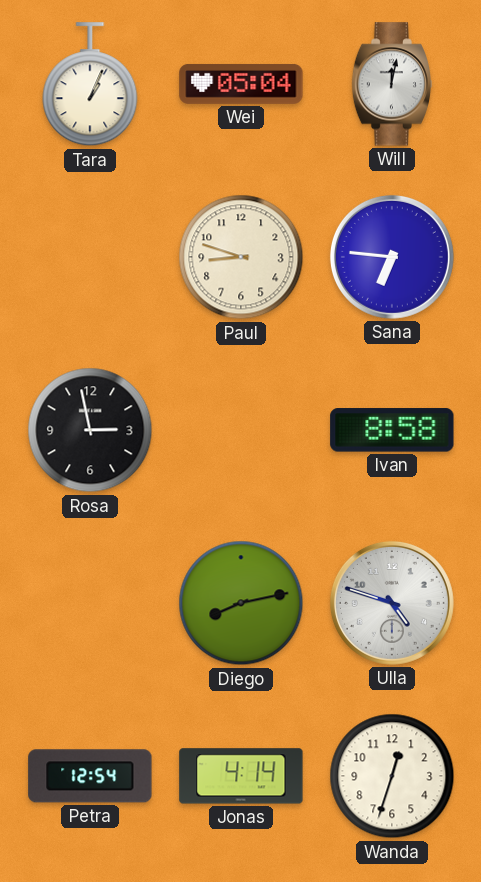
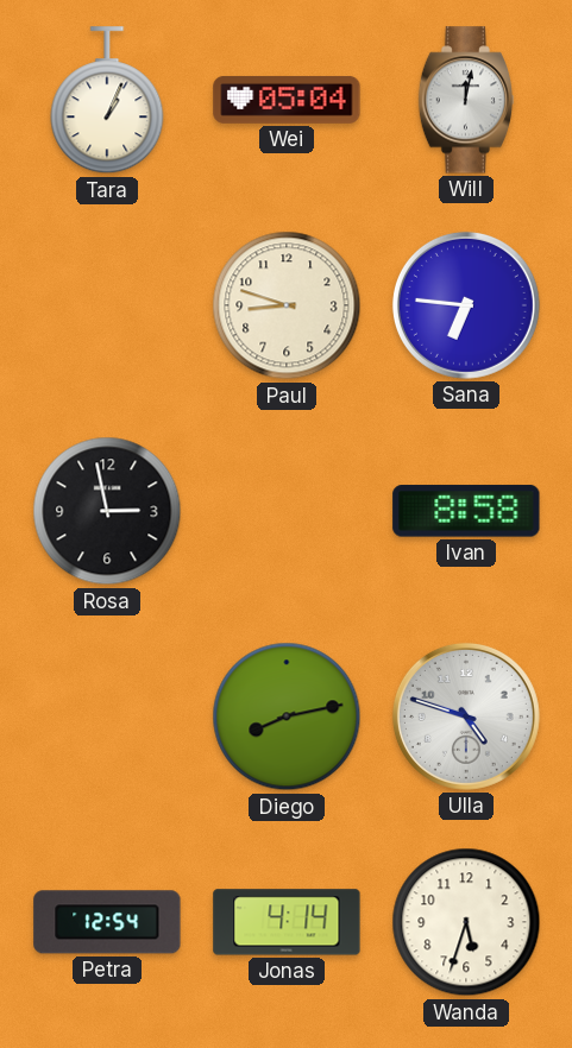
Wanda: 12:33 -> 5:33 (466, 922)
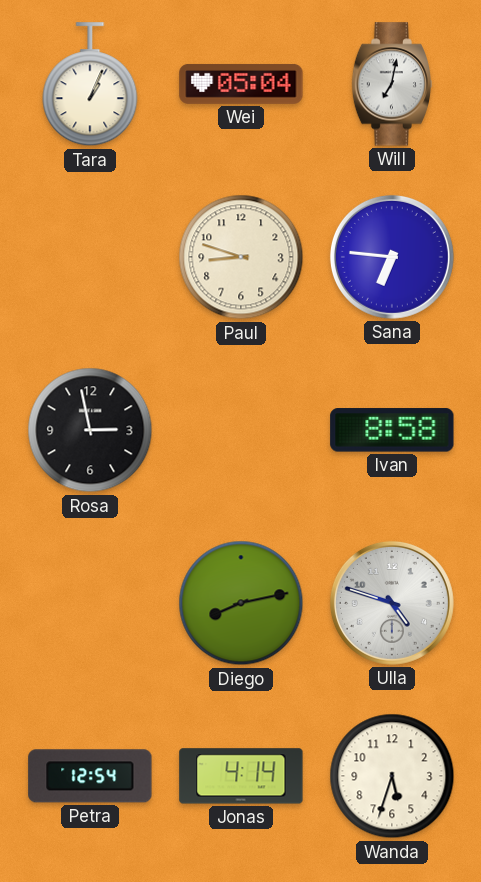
Will: 12:02 -> 7:02 (392, 84)
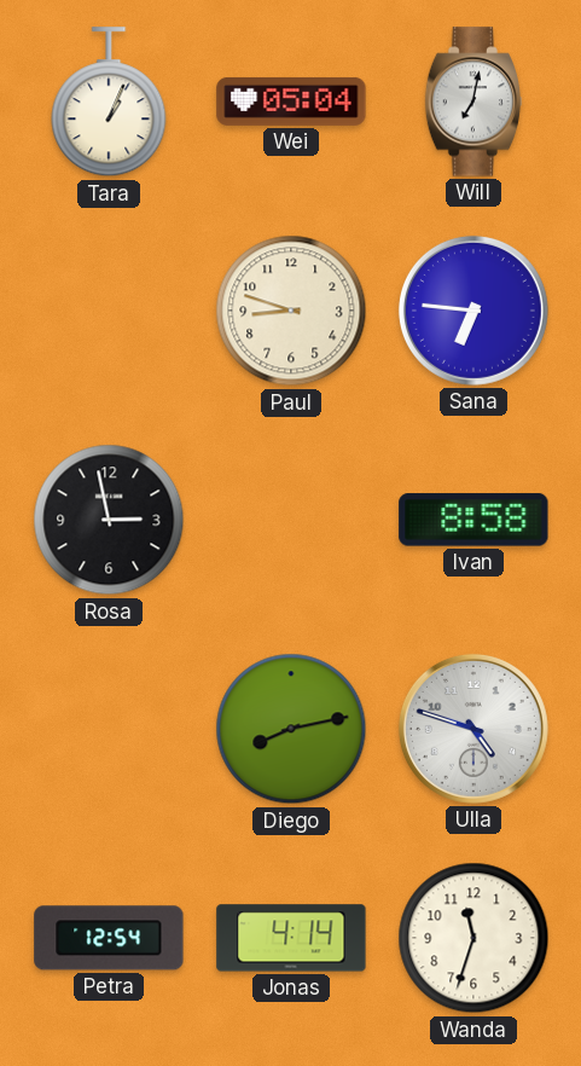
Wanda: 5:33 -> 11:33 (473, 938)
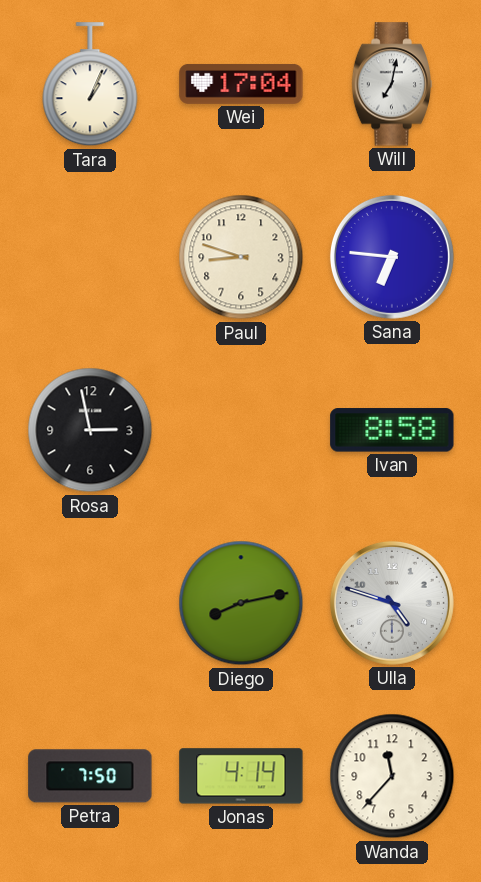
Wei: 05:04 -> 17:04 (241, 84)
Petra: 12:54 -> 7:50 (90, 776)
Wanda: 11:33 -> 11:37 (392, 776)
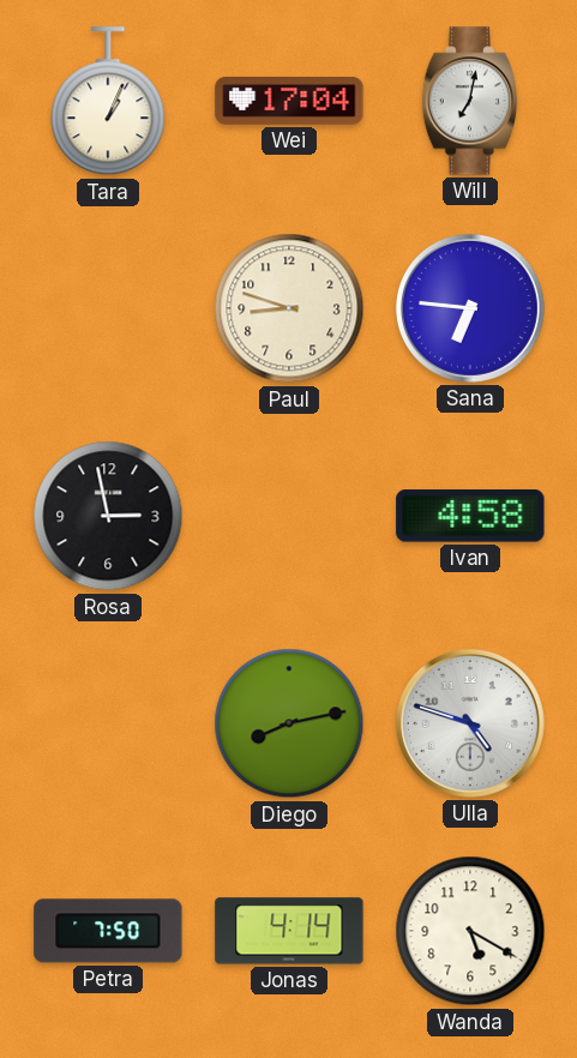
Ivan: 8:58 -> 4:58 (470, 516)
Wanda: 11:37 -> 5:20 (470, 931)
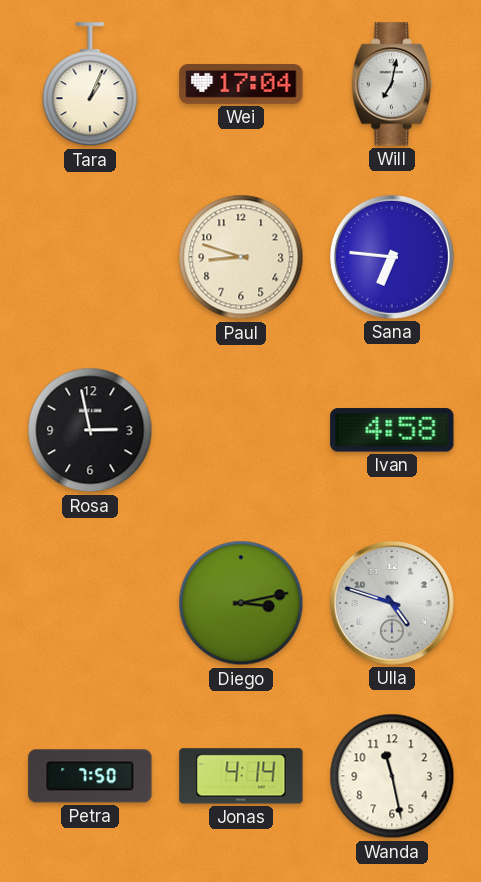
Diego: 8:13 -> 3:13 (241, 603)
Wanda: 5:20 -> 11:28 (392, 776)
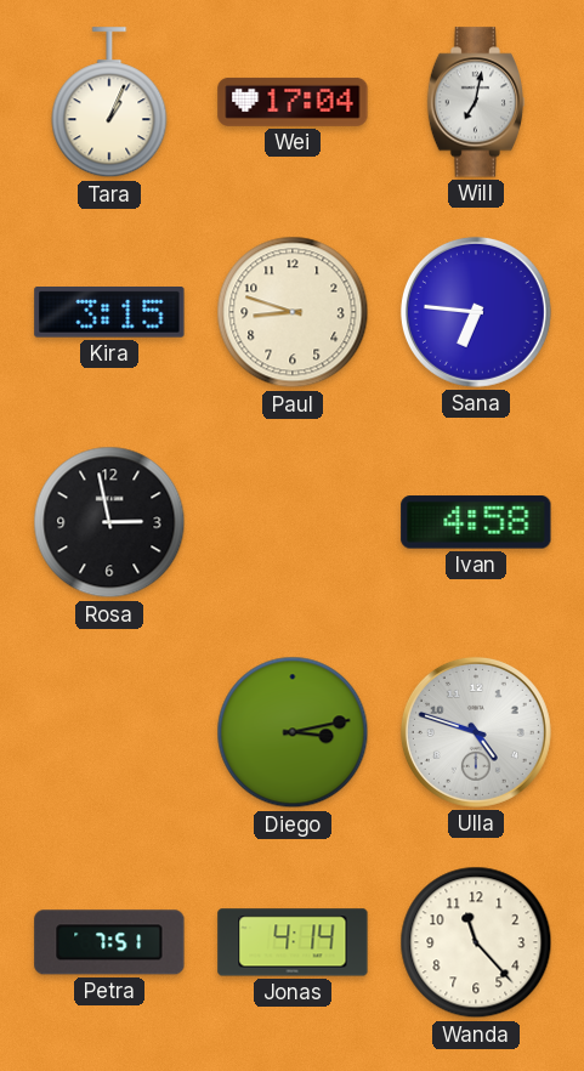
Kira: none -> 3:15 (109, 312)
Petra: 7:50 -> 7:51 (109, 942)
Wanda: 11:28 -> 11:23 (476, 942)
